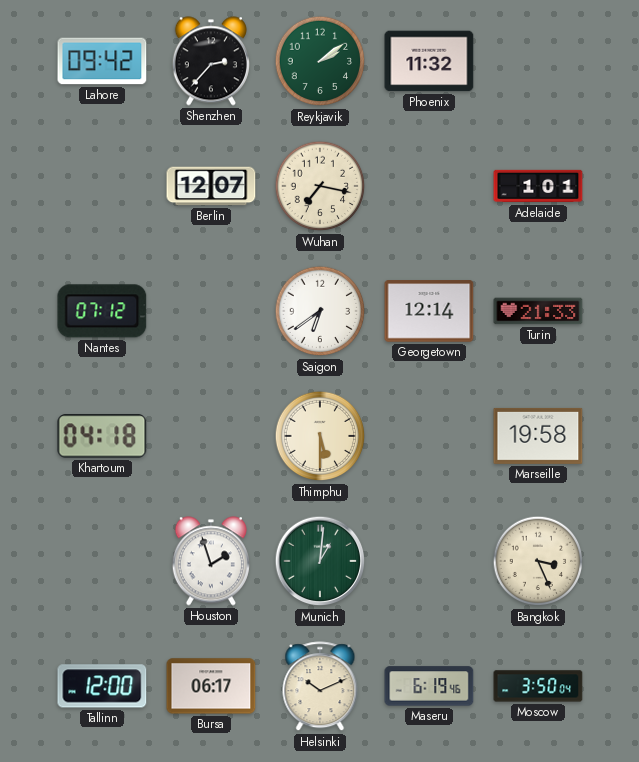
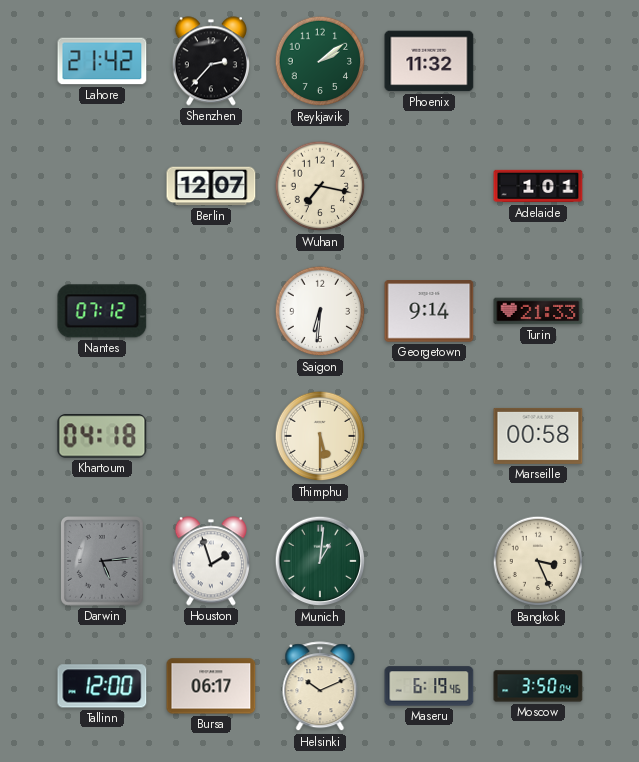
Lahore: 09:42 -> 21:42 (102, 61)
Saigon: 6:39 -> 6:31 (320, 311)
Georgetown: 12:14 -> 9:14 (429, 311)
Marseille: 19:58 -> 00:58 (538, 436)
Darwin: none -> 5:14 (103, 562)
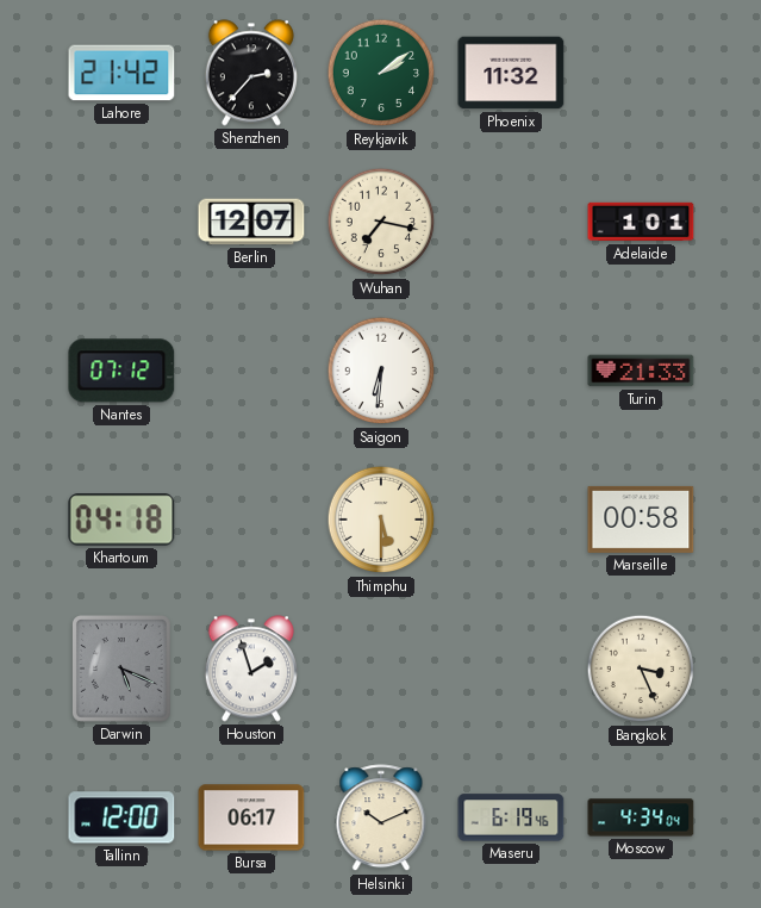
Georgetown: 9:14 -> none (429, 311)
Darwin: 5:14 -> 5:19 (123, 670)
Munich: 1:01 -> none (320, 561)
Moscow: 3:50 -> 4:34 (641, 817)
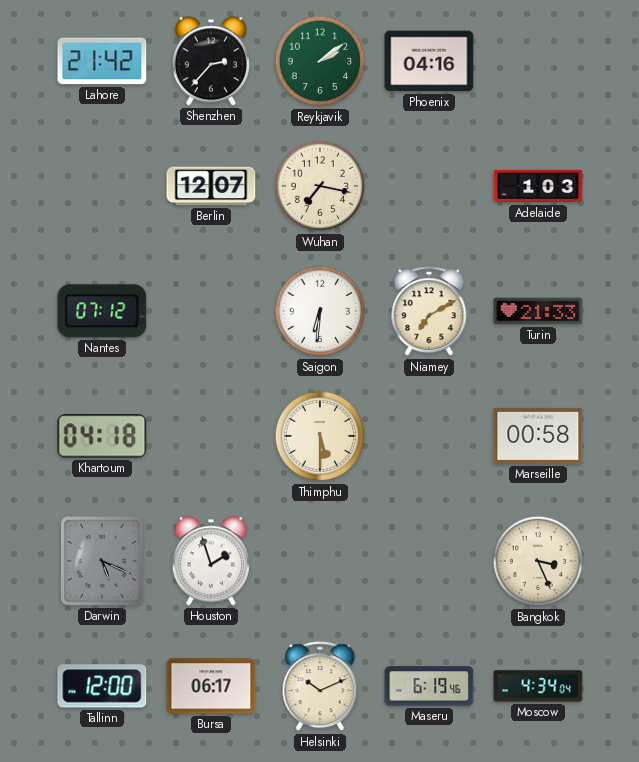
Phoenix: 11:32 -> 04:16 (429, 61)
Adelaide: 1:01 -> 1:03 (538, 186)
Niamey: none -> 7:10 (429, 312)
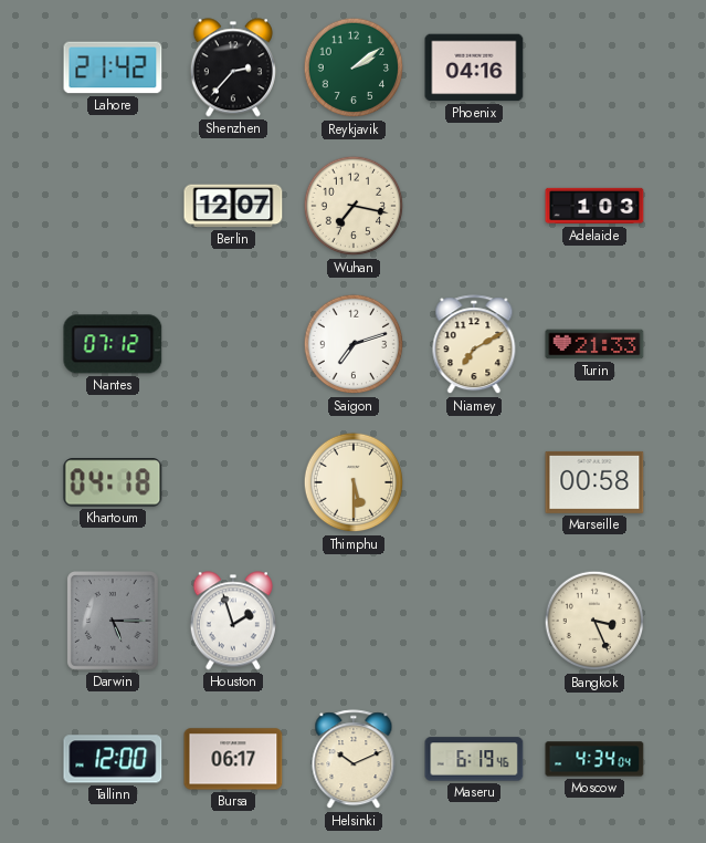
Saigon: 6:31 -> 7:12 (354, 344)
Darwin: 5:19 -> 5:15 (114, 622)
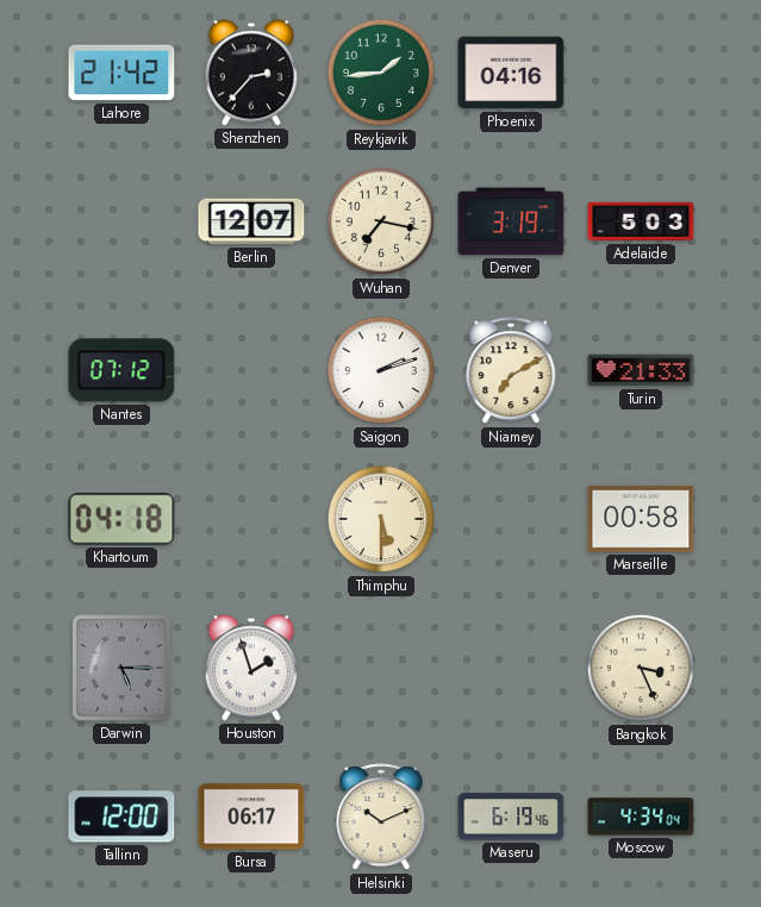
Reykjavik: 2:09 -> 1:44 (381, 73)
Denver: none -> 3:19 (511, 221)
Adelaide: 1:03 -> 5:03 (641, 221)
Saigon: 7:12 -> 2:12 (381, 370)
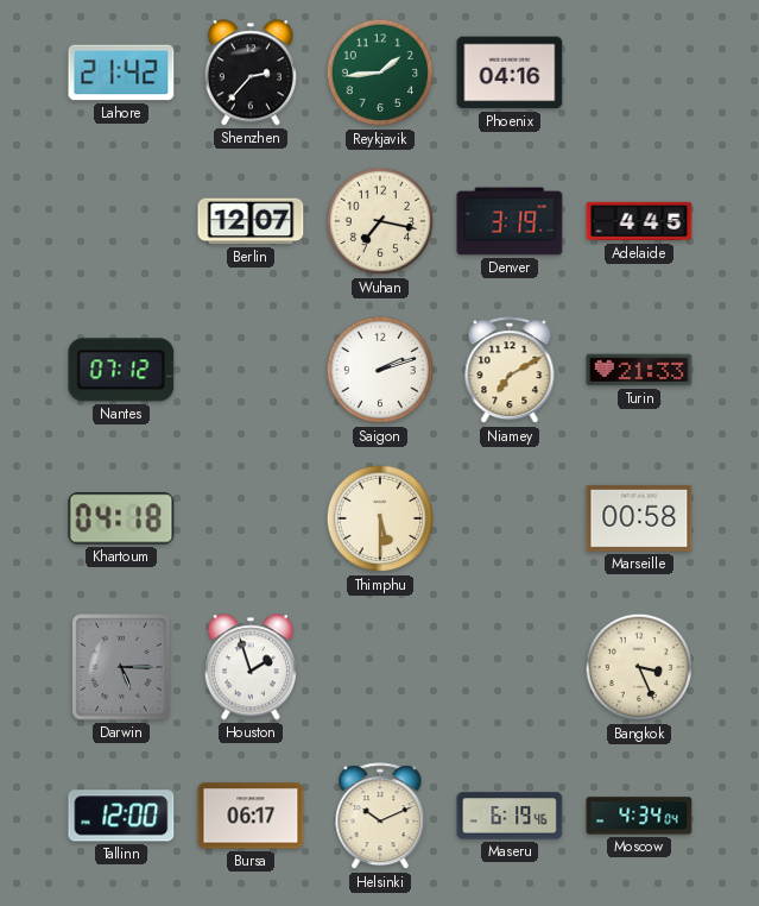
Adelaide: 5:03 -> 4:45 (639, 221)
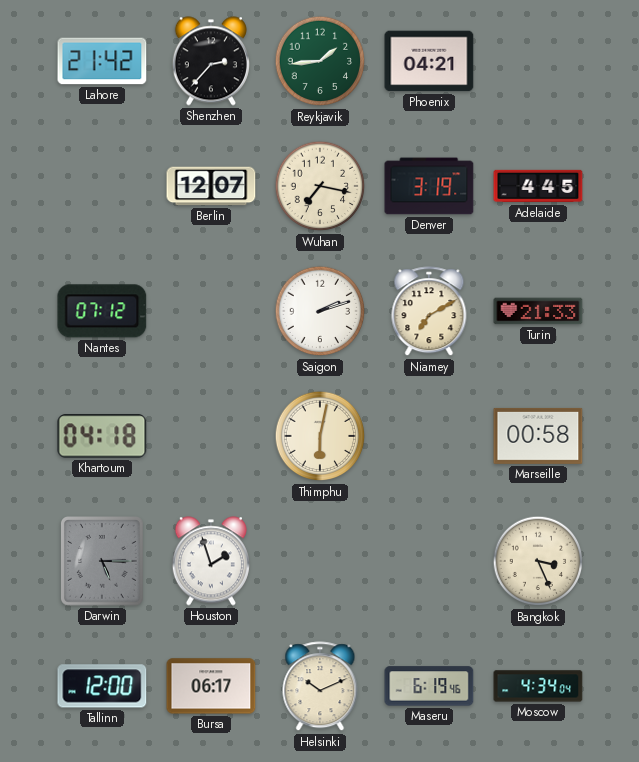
Phoenix: 04:16 -> 04:21 (429, 61)
Thimphu: 5:30 -> 6:02 (320, 436)
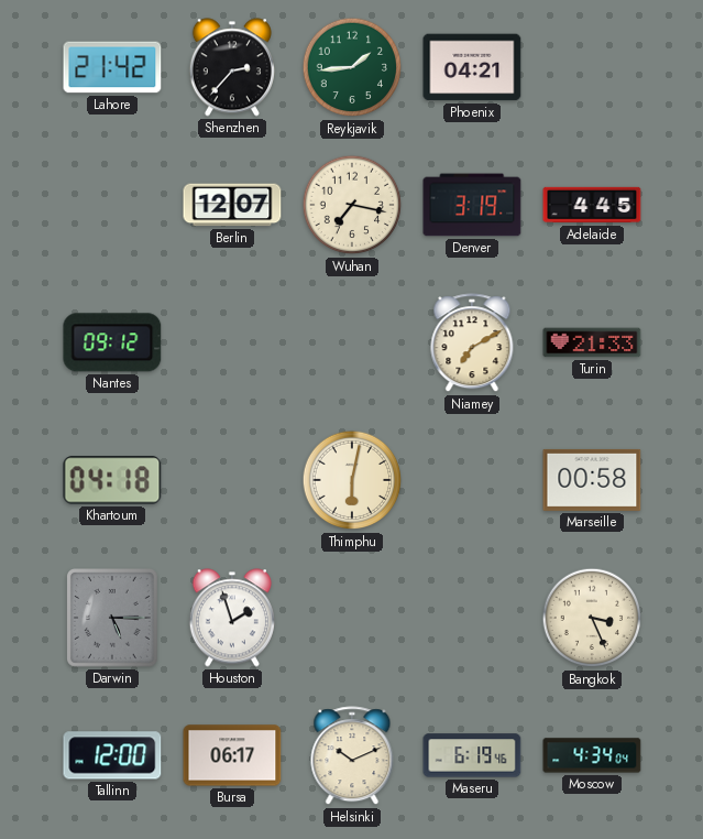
Nantes: 07:12 -> 09:12 (112, 342)
Saigon: 2:12 -> none (320, 311)
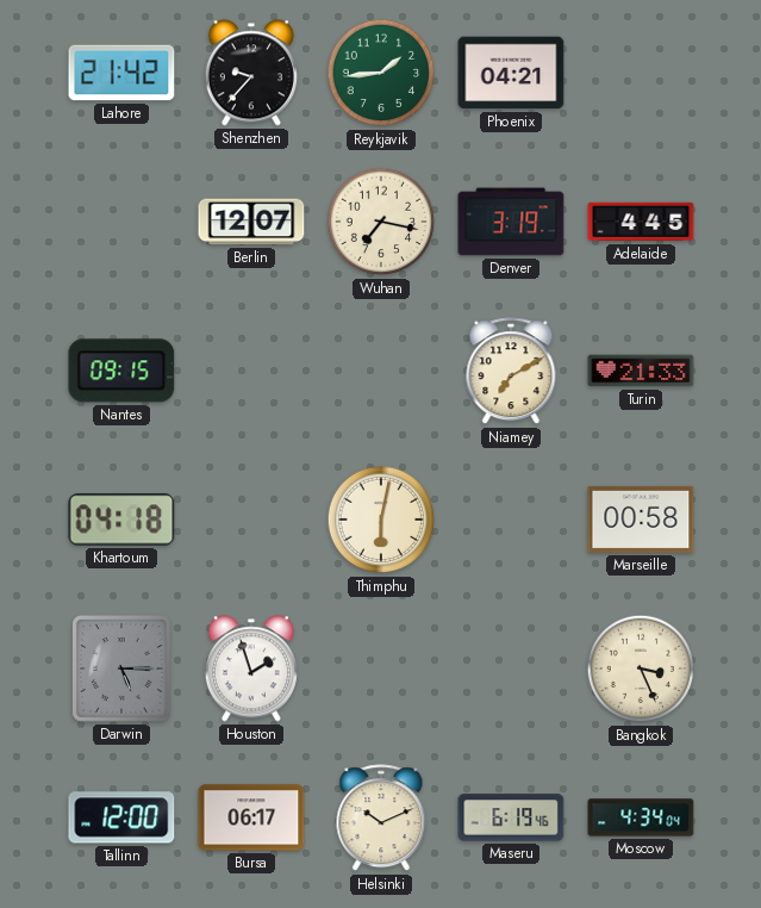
Shenzhen: 2:37 -> 9:37 (251, 73)
Nantes: 09:12 -> 09:15 (121, 371)
